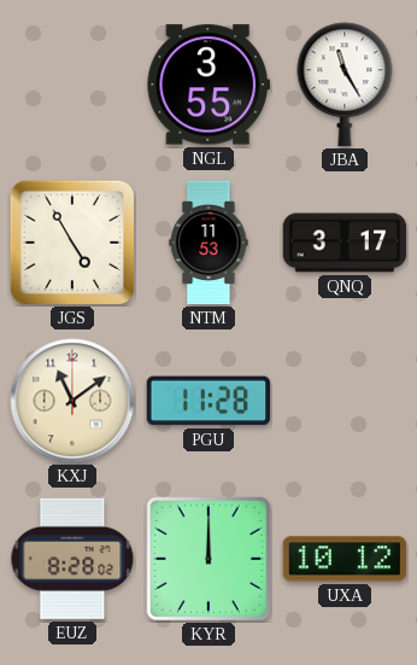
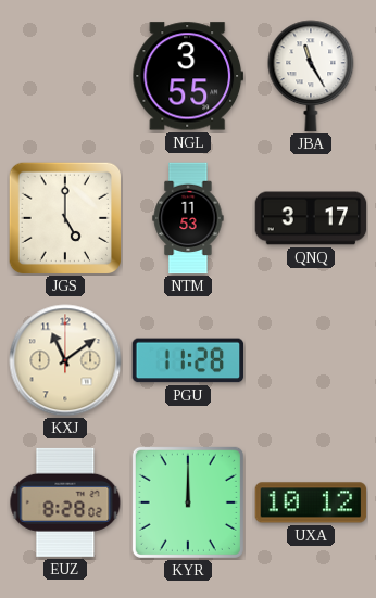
JGS: 4:55 -> 5:00 (64, 217)
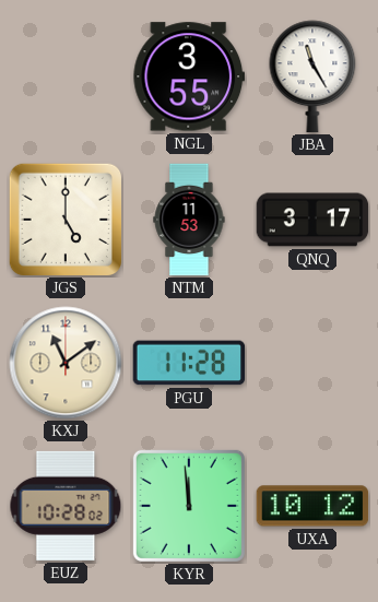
EUZ: 8:28 -> 10:28 (66, 506)
KYR: 12:00 -> 11:59 (189, 506)
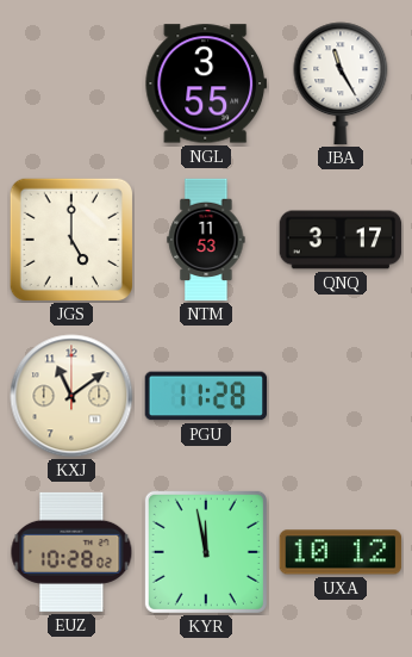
KYR: 11:59 -> 11:58 (206, 552)
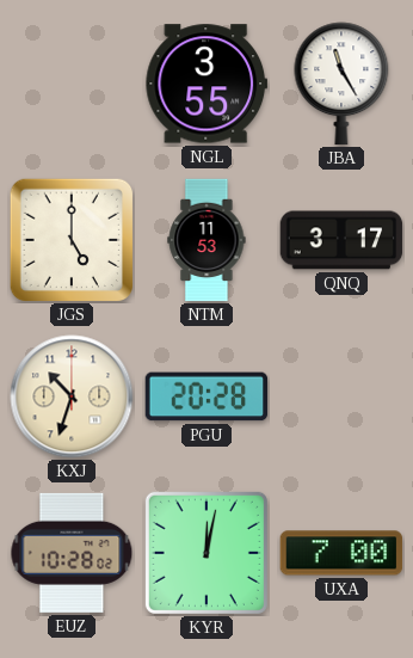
KXJ: 11:09 -> 10:33 (72, 396)
PGU: 11:28 -> 20:28 (207, 396)
KYR: 11:58 -> 12:02 (207, 553)
UXA: 10:12 -> 7:00 (341, 553)
